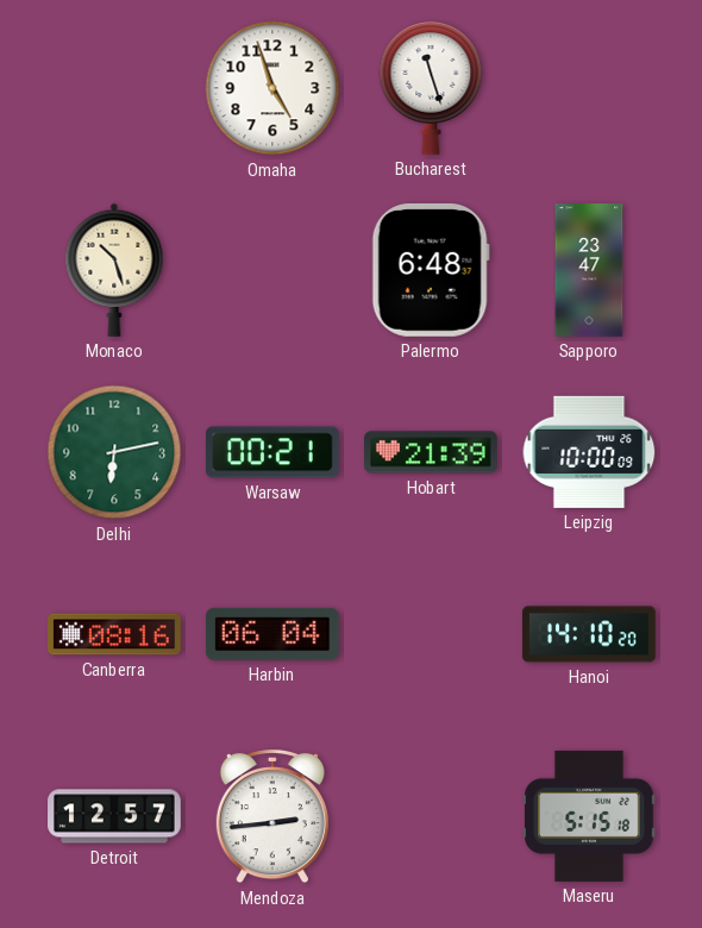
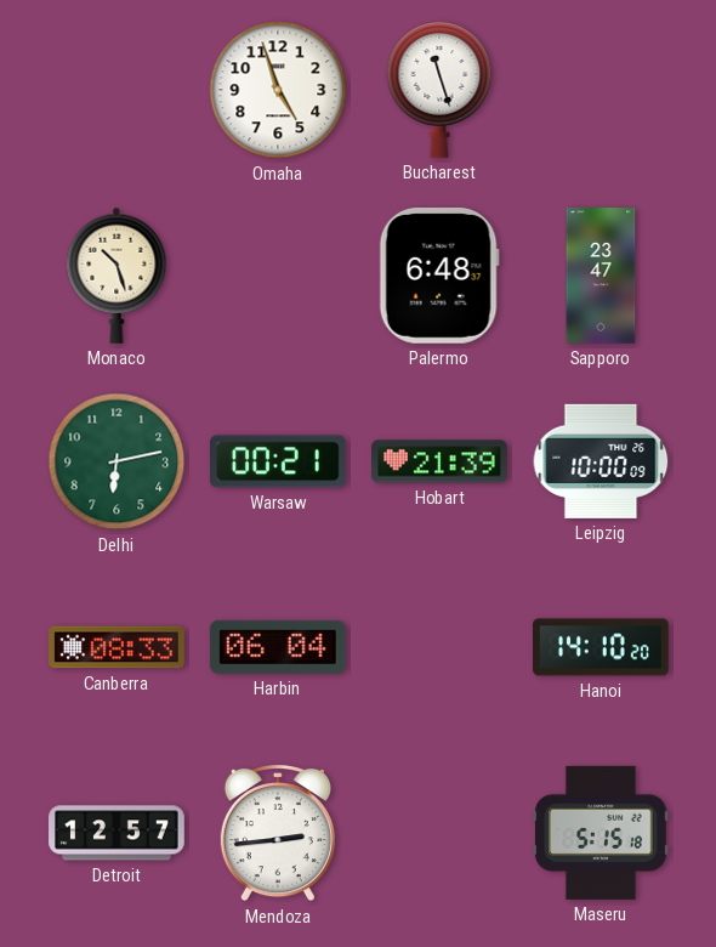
Canberra: 08:16 -> 08:33 (117, 647)
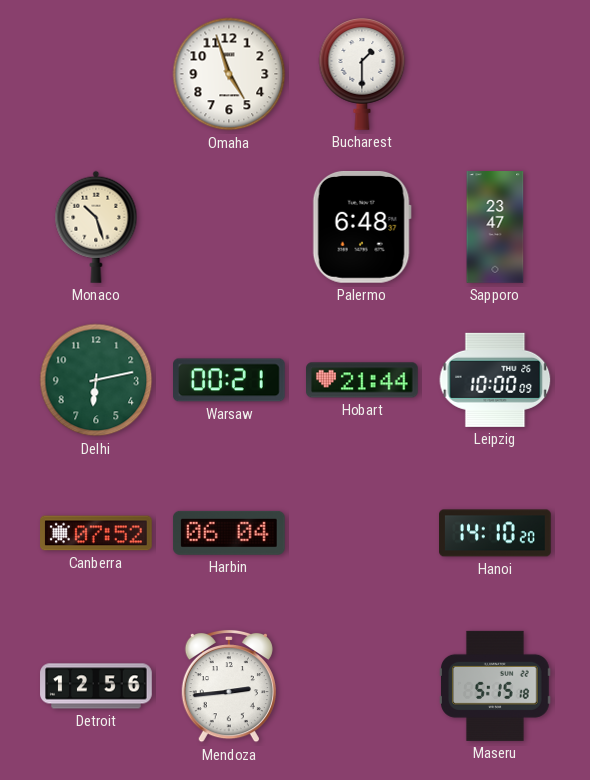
Bucharest: 11:27 -> 1:30 (362, 74)
Hobart: 21:39 -> 21:44 (362, 380)
Canberra: 08:33 -> 07:52 (96, 533)
Detroit: 12:57 -> 12:56 (96, 686)
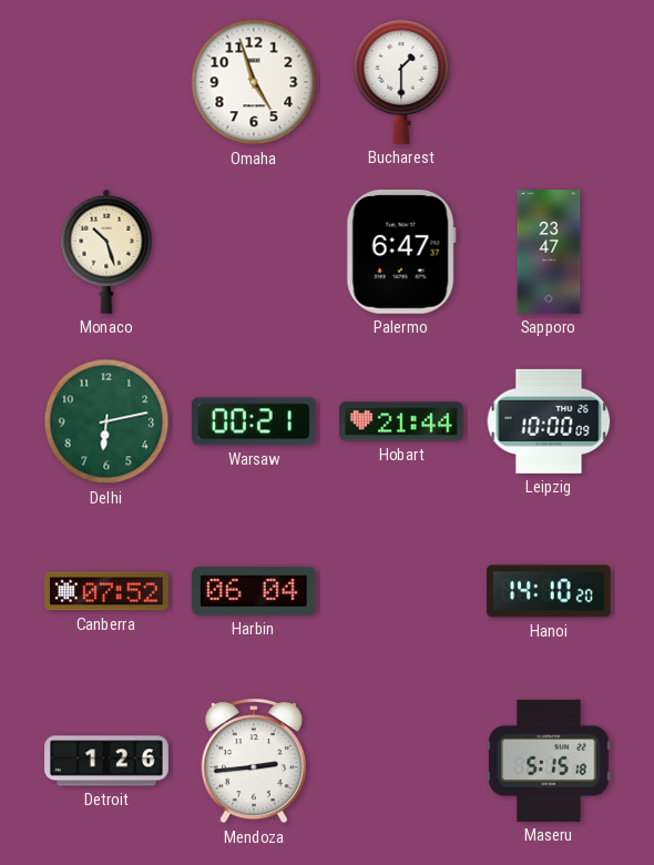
Palermo: 6:48 -> 6:47 (401, 252)
Detroit: 12:56 -> 1:26 (106, 761)
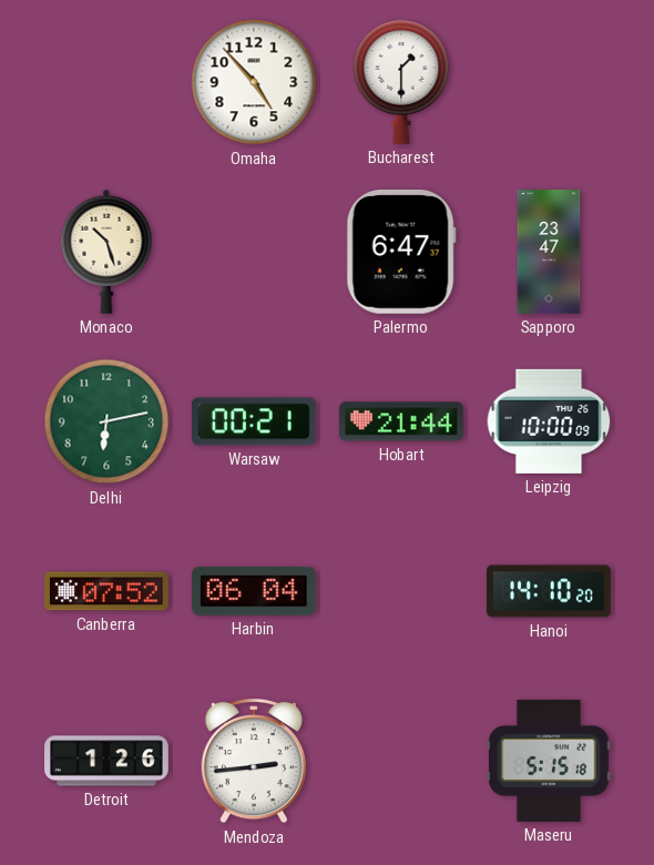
Omaha: 4:57 -> 4:53 (254, 82)
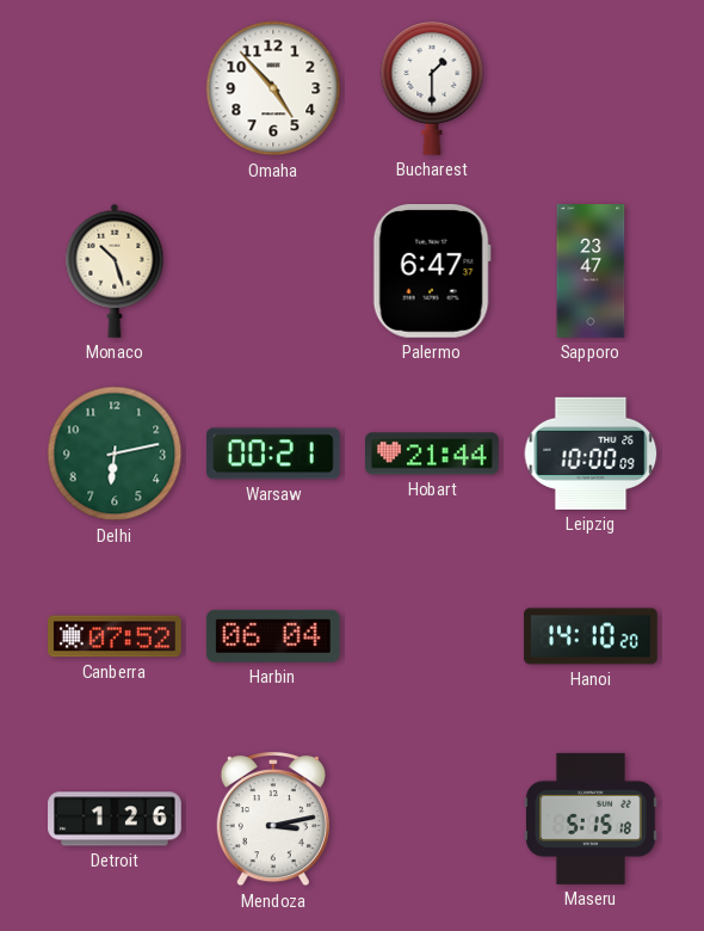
Mendoza: 2:44 -> 3:13 (273, 819)
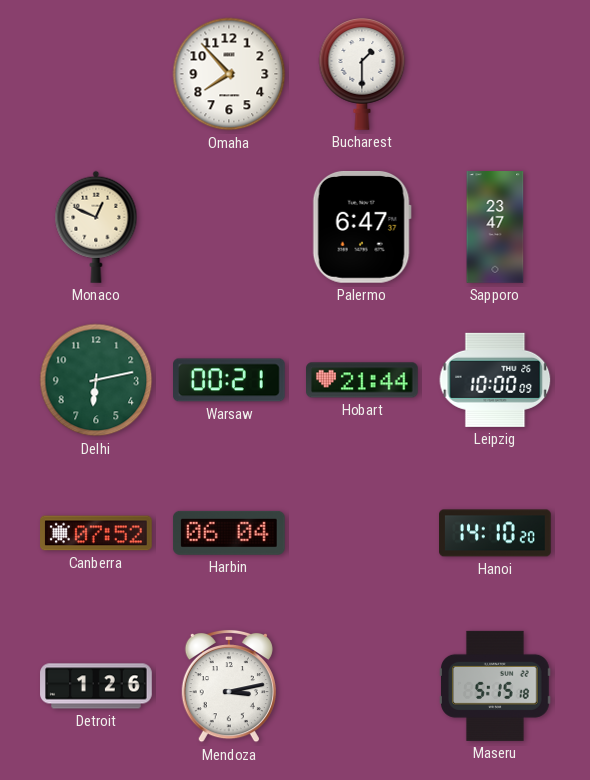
Omaha: 4:53 -> 7:53 (229, 74)
Monaco: 10:27 -> 12:49 (96, 227)
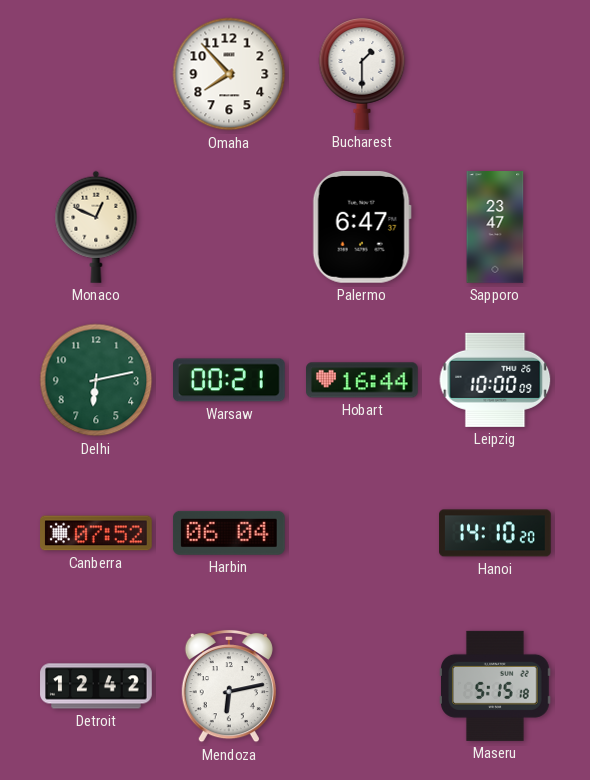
Hobart: 21:44 -> 16:44 (362, 380)
Detroit: 1:26 -> 12:42 (96, 686)
Mendoza: 3:13 -> 6:13 (229, 686)
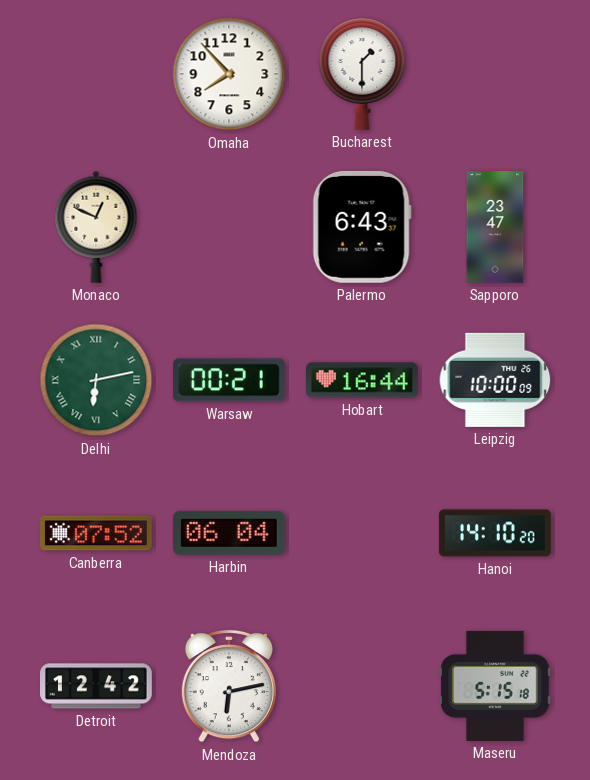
Palermo: 6:47 -> 6:43 (362, 227)
Delhi numerals: Arabic -> Roman (96, 380)
